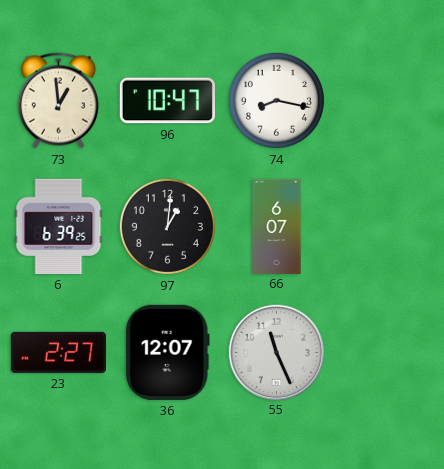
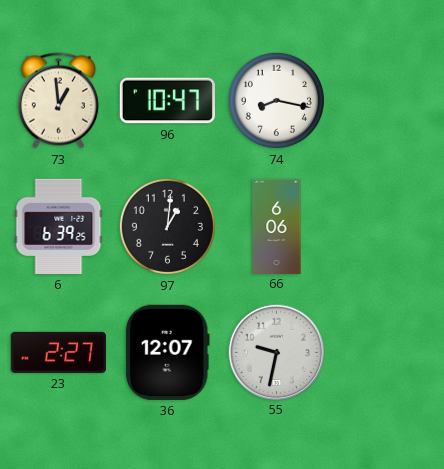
66: 6:07 -> 6:06 (277, 226)
55: 11:26 -> 9:32 (276, 352)
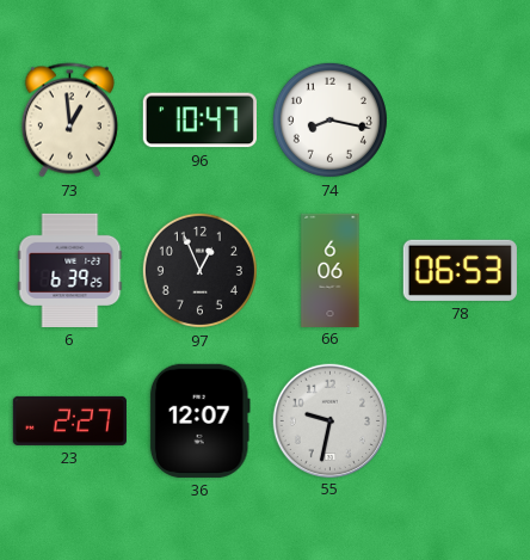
97: 1:01 -> 12:56 (199, 270)
78: none -> 06:53 (460, 270)
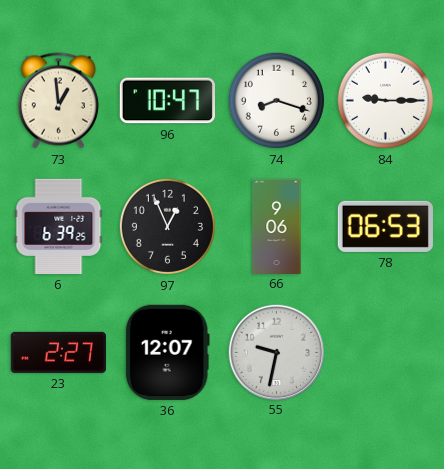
74: 8:17 -> 8:18 (276, 100)
84: none -> 9:15 (385, 100)
66: 6:06 -> 9:06 (277, 226)
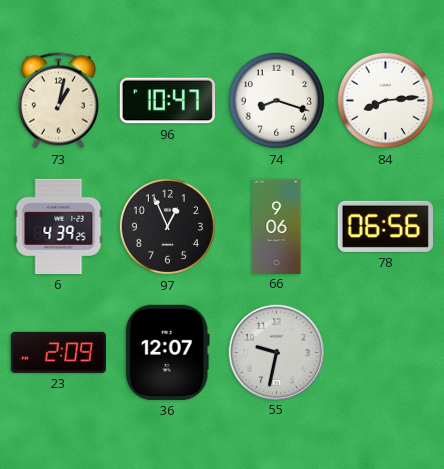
73: 12:59 -> 1:02 (58, 101)
84: 9:15 -> 8:14 (385, 100)
6: 6:39 -> 4:39 (59, 226)
78: 06:53 -> 06:56 (385, 226)
23: 2:27 -> 2:09 (58, 352)
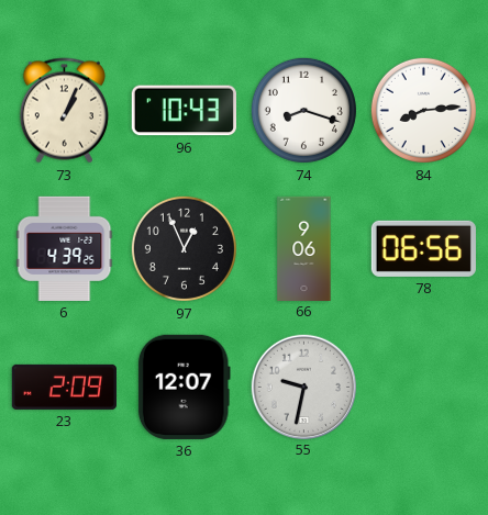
73: 1:02 -> 1:04 (64, 111)
96: 10:47 -> 10:43 (184, 111)
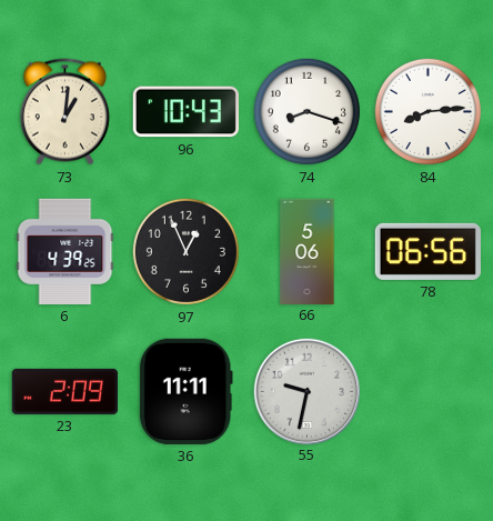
73: 1:04 -> 1:01 (64, 112)
66: 9:06 -> 5:06 (308, 251)
36: 12:07 -> 11:11 (185, 391)
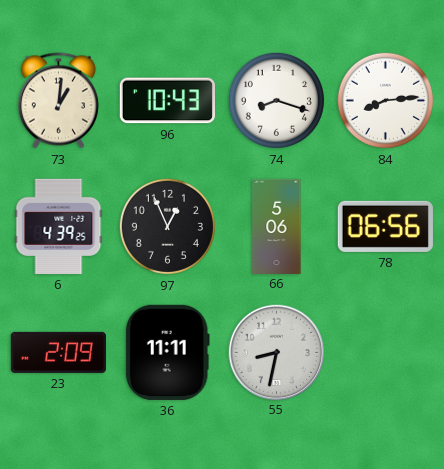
55: 9:32 -> 8:32 (276, 352)
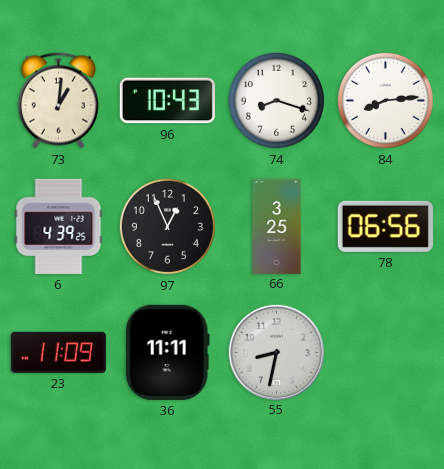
66: 5:06 -> 3:25 (277, 226)
23: 2:09 -> 11:09 (58, 352)
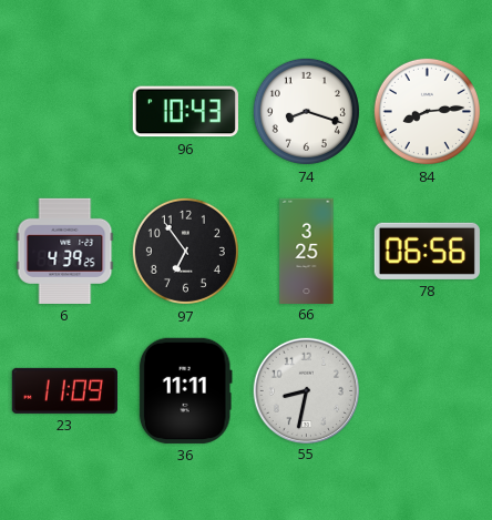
73: 1:01 -> none (58, 101)
97: 12:56 -> 6:54 (185, 251)
